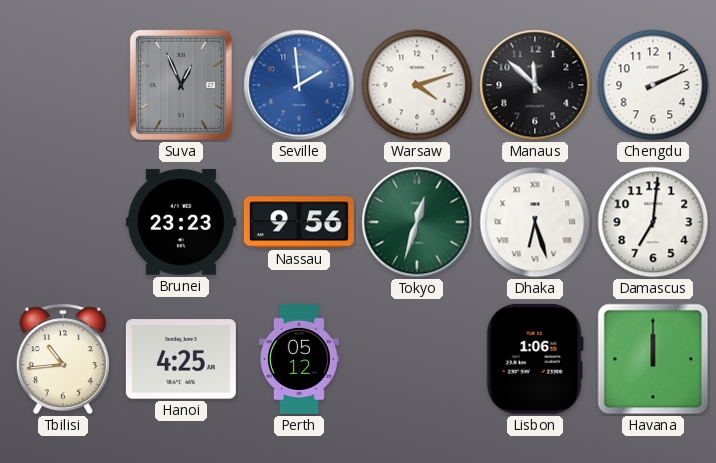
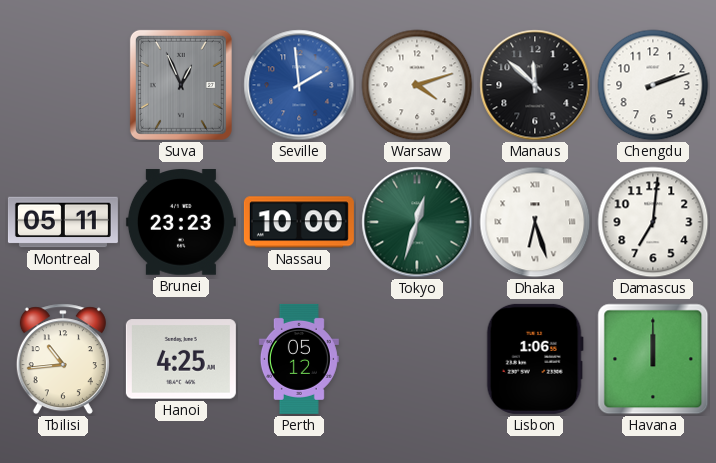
Chengdu: 2:11 -> 2:12 (653, 85)
Montreal: none -> 05:11 (63, 222)
Nassau: 9:56 -> 10:00 (299, 222)
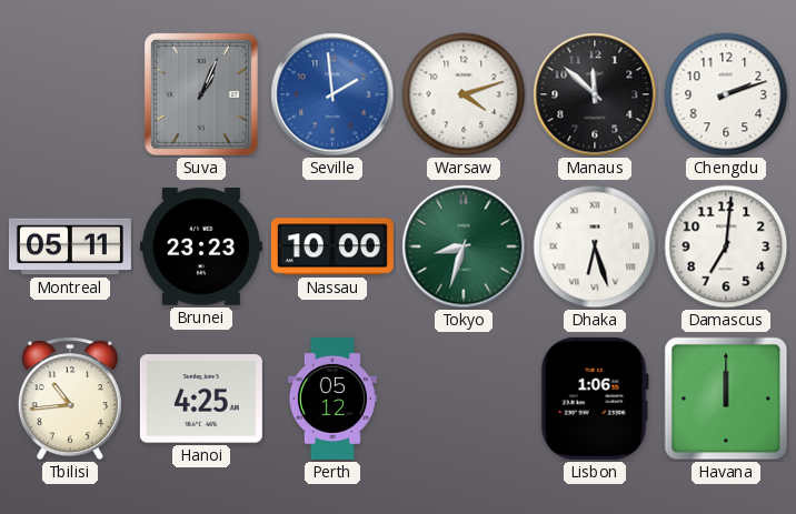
Suva: 12:56 -> 1:04 (201, 94)
Tokyo: 12:33 -> 8:33 (464, 246)
